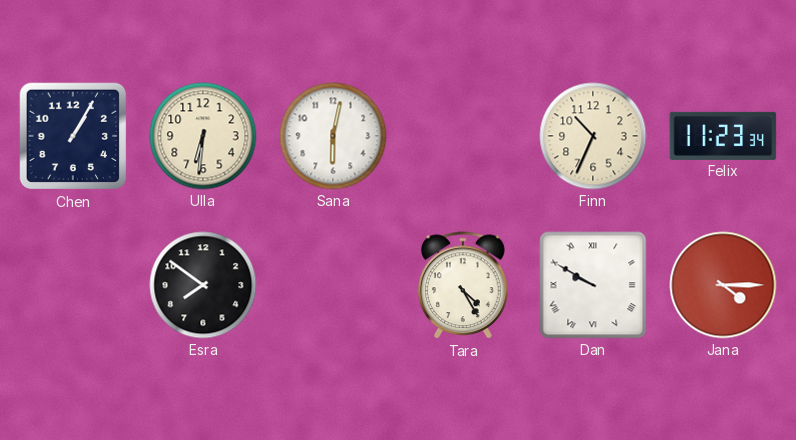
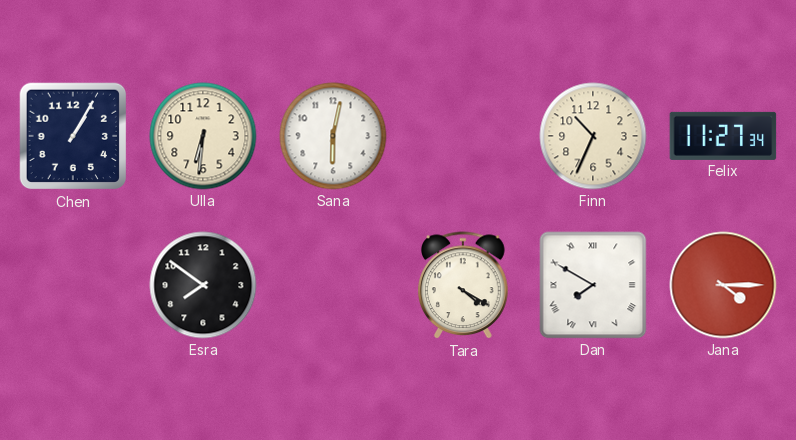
Felix: 11:23 -> 11:27 (723, 136)
Tara: 4:25 -> 4:20 (464, 286)
Dan: 9:50 -> 7:50 (593, 285)
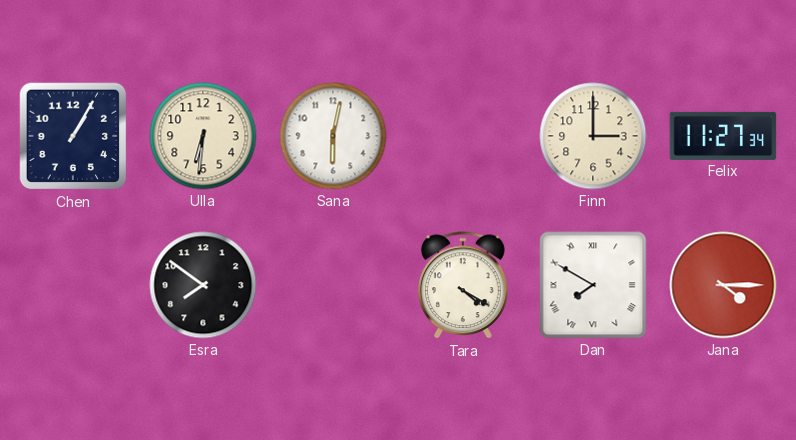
Finn: 10:34 -> 3:00 (593, 136)
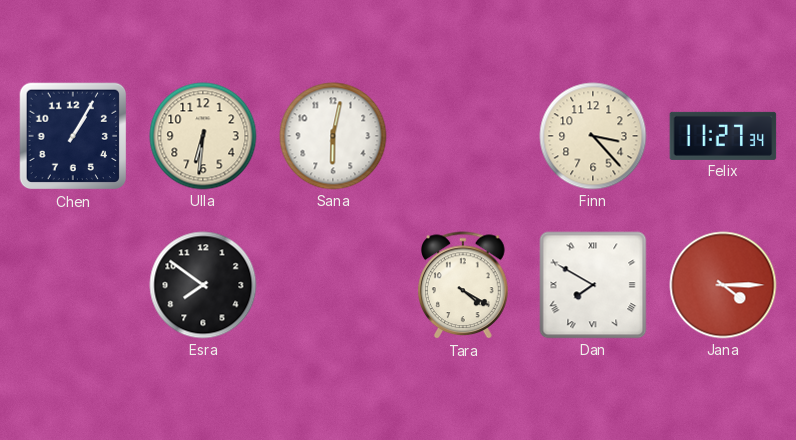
Finn: 3:00 -> 3:23 (593, 136)
